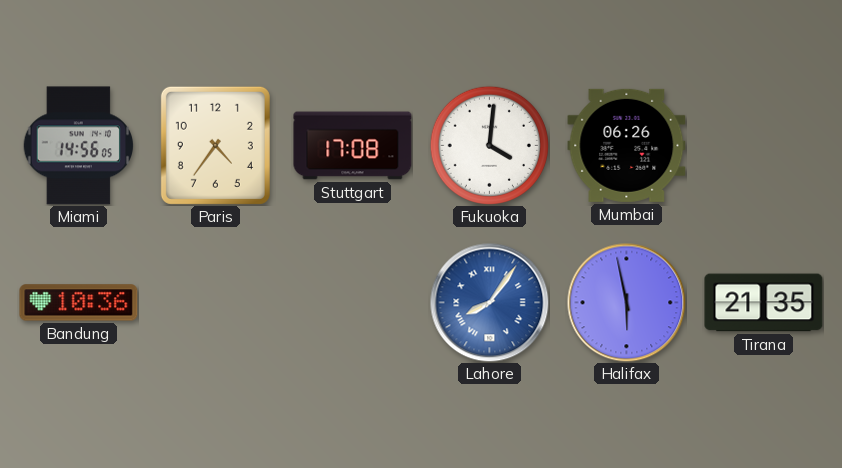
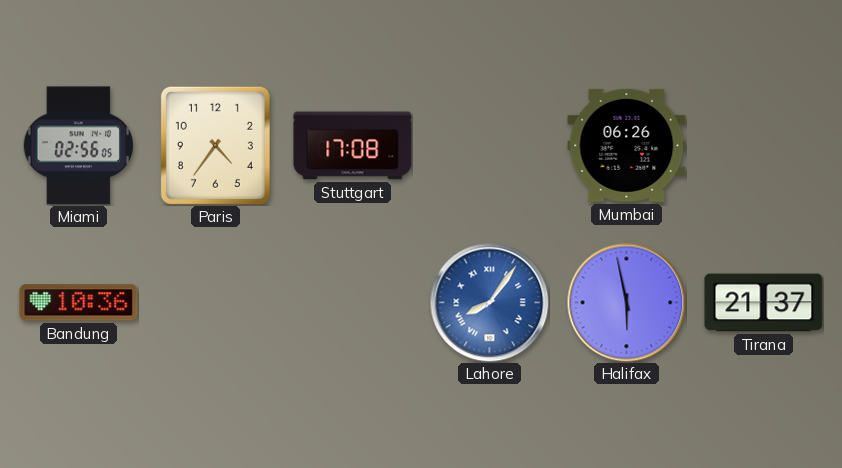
Miami: 14:56 -> 02:56 (78, 146)
Fukuoka: 4:01 -> none (489, 145)
Tirana: 21:35 -> 21:37 (764, 303)
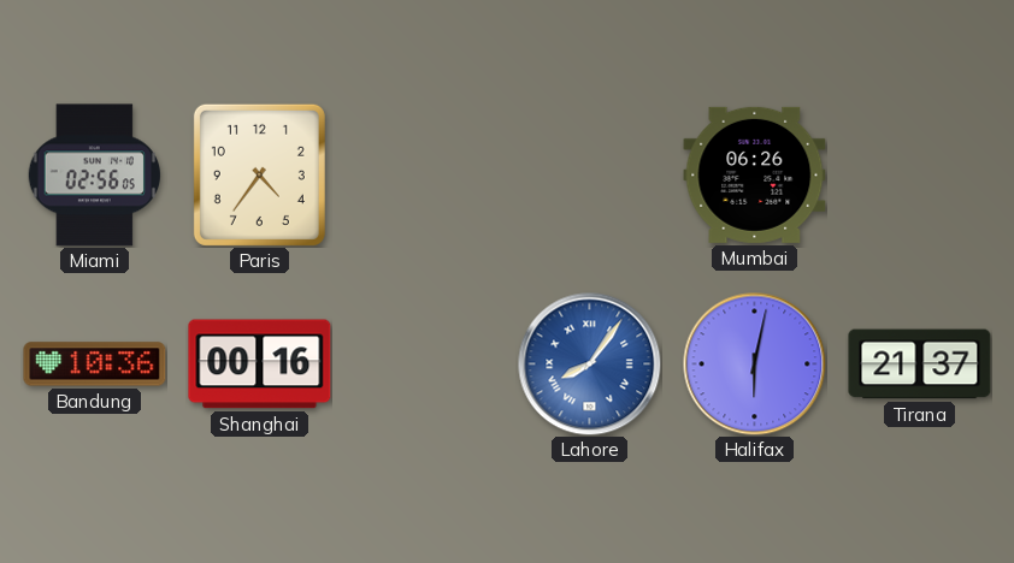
Stuttgart: 17:08 -> none (353, 146)
Shanghai: none -> 00:16 (260, 365)
Halifax: 5:58 -> 6:02 (755, 365)
